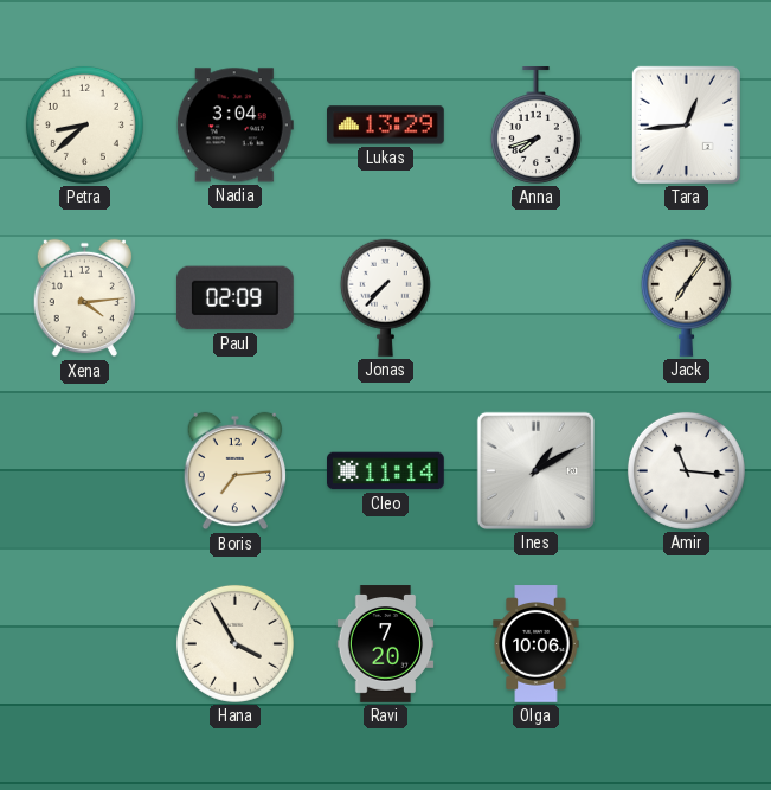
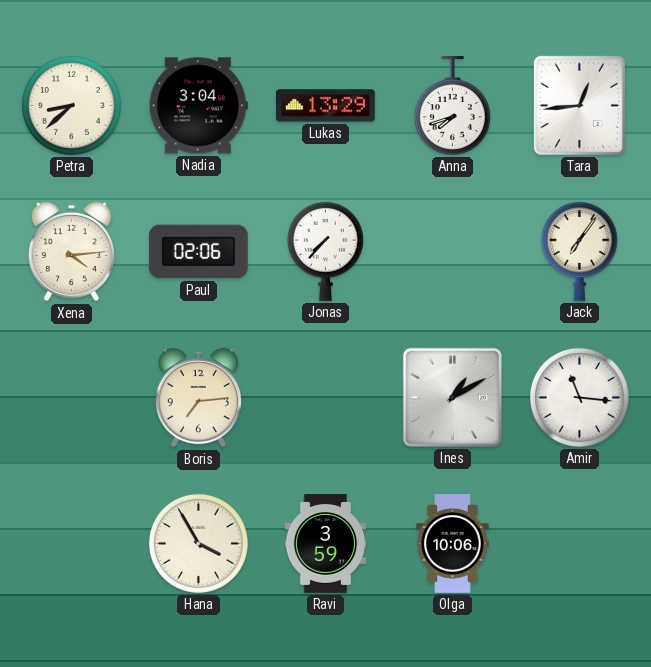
Paul: 02:09 -> 02:06 (198, 252)
Cleo: 11:14 -> none (386, 471)
Ravi: 7:20 -> 3:59 (326, 544)
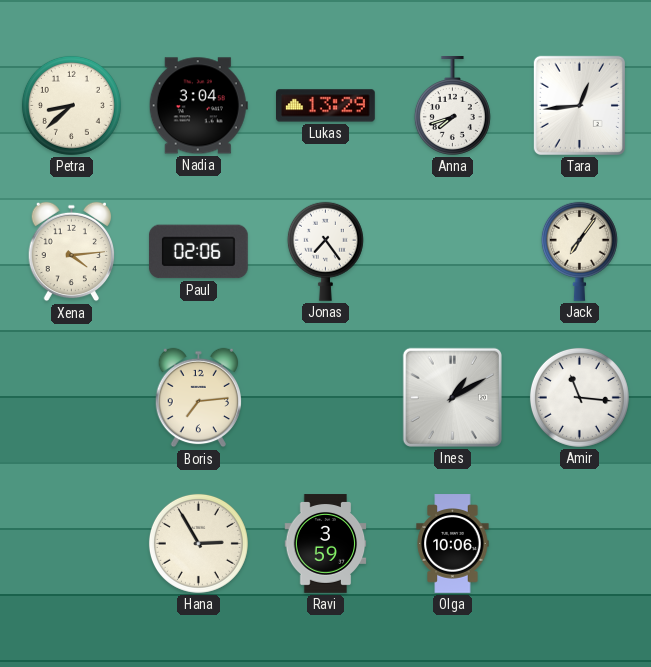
Jonas: 7:37 -> 7:24 (325, 251)
Hana: 3:55 -> 2:55 (198, 543)
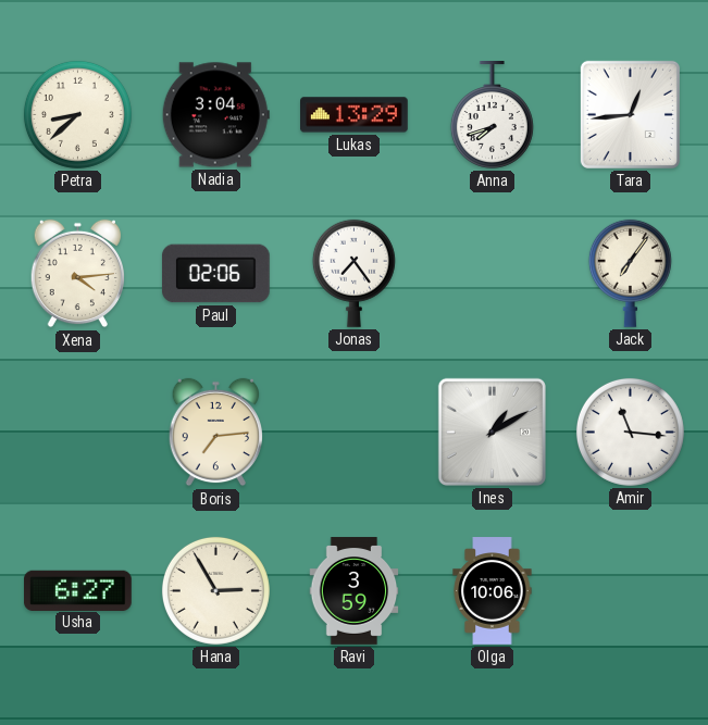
Usha: none -> 6:27 (78, 590)
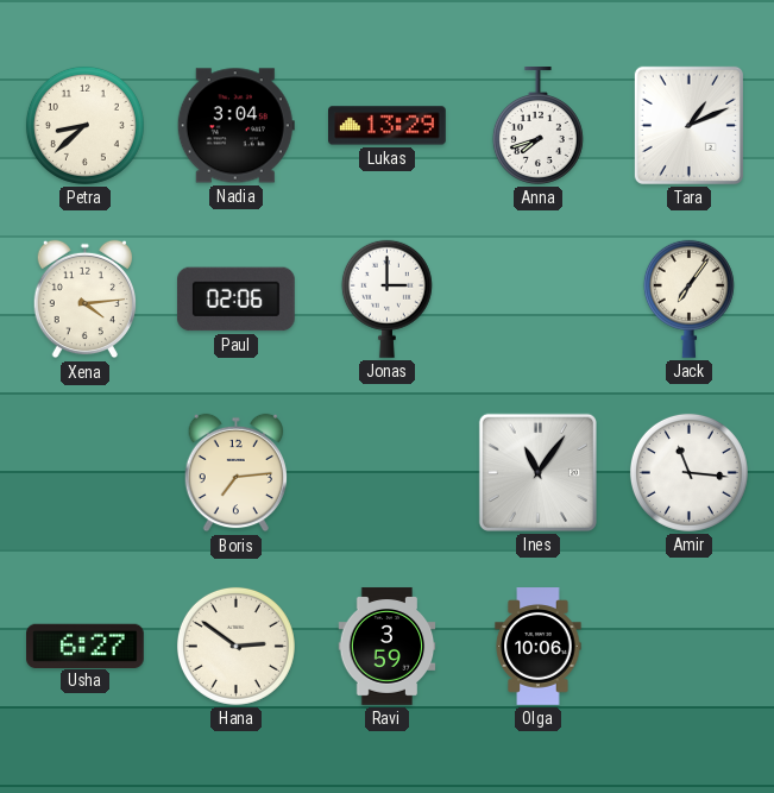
Tara: 12:44 -> 1:11 (688, 125)
Jonas: 7:24 -> 3:00 (386, 298)
Ines: 1:10 -> 11:06 (537, 472)
Hana: 2:55 -> 2:51 (235, 646)
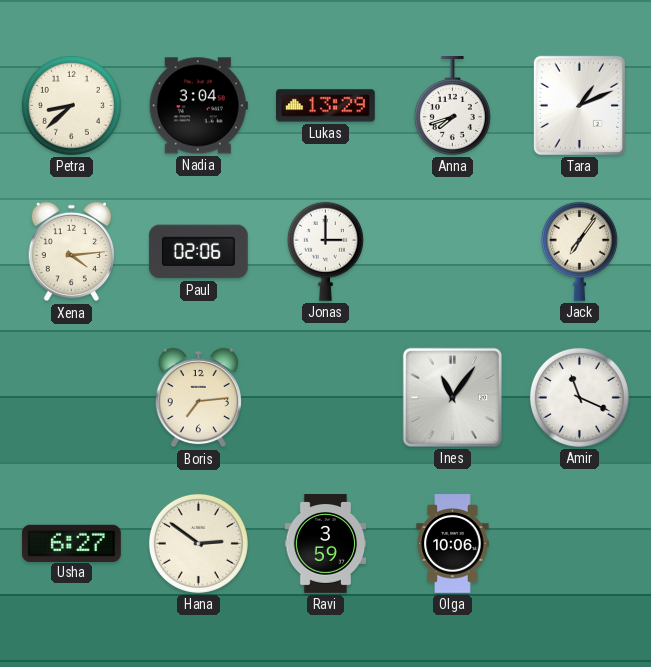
Amir: 11:16 -> 11:19 (579, 397)
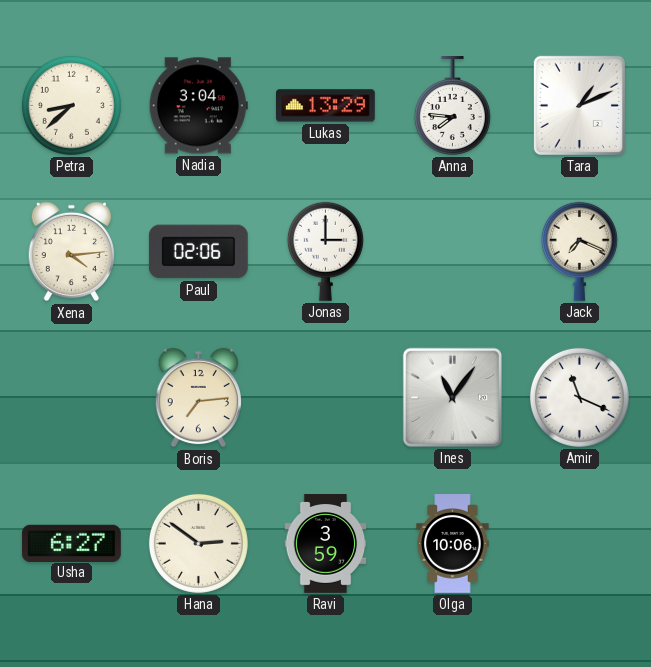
Anna: 7:42 -> 7:46 (452, 106)
Jack: 7:06 -> 7:19 (579, 251)
